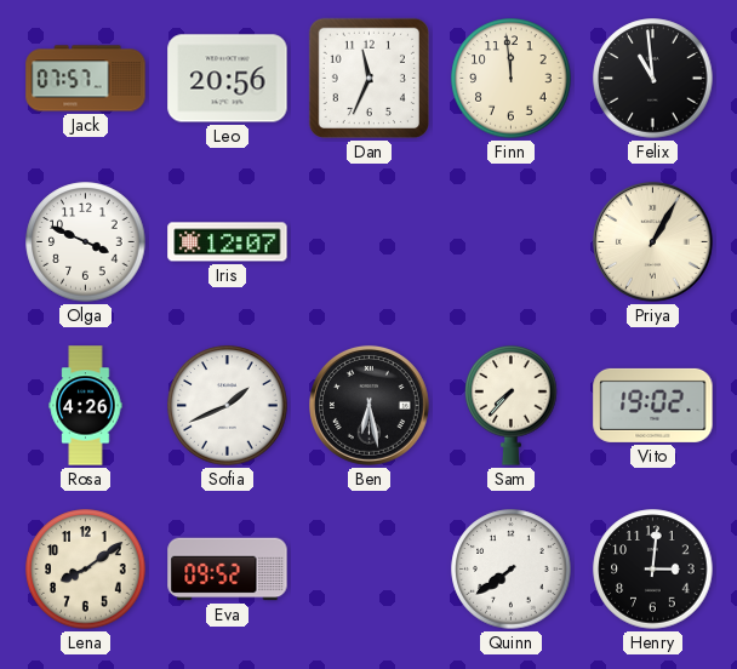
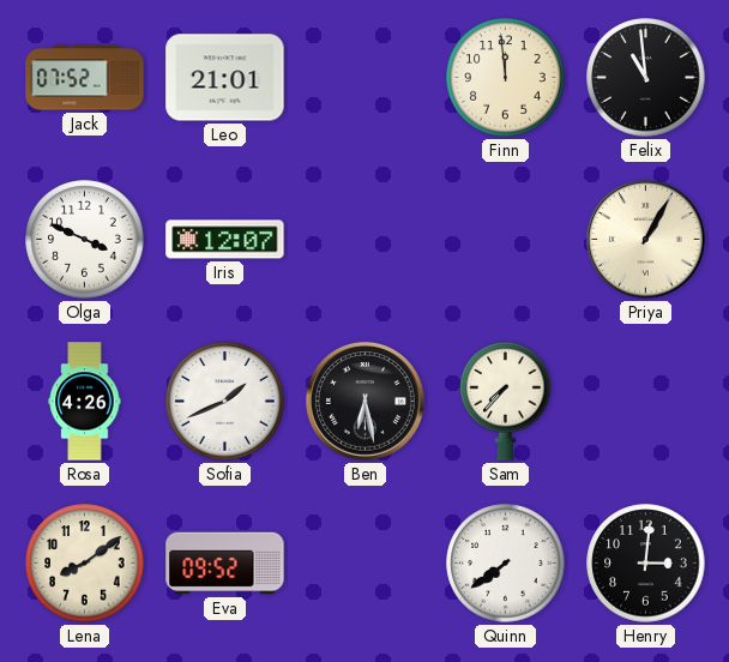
Jack: 07:57 -> 07:52 (85, 78)
Leo: 20:56 -> 21:01 (225, 78)
Dan: 11:34 -> none (368, 78)
Vito: 19:02 -> none (653, 405)
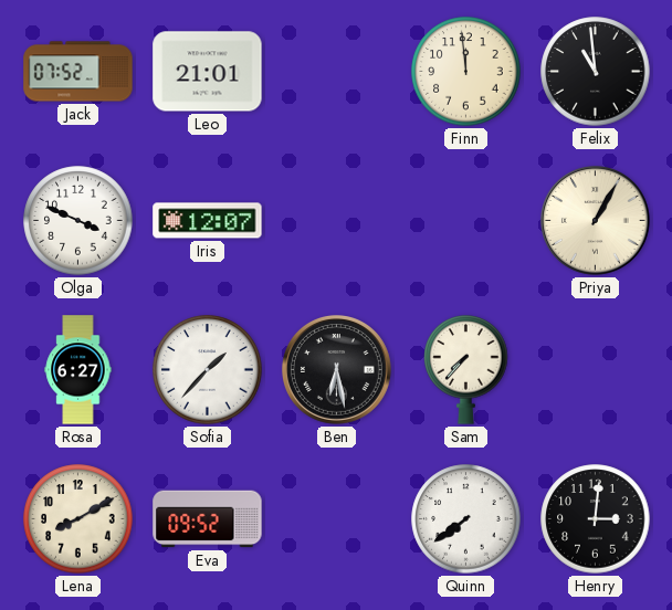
Rosa: 4:26 -> 6:27 (78, 370)
Sofia: 1:41 -> 1:37 (208, 370)
Lena: 8:09 -> 8:10 (78, 519)
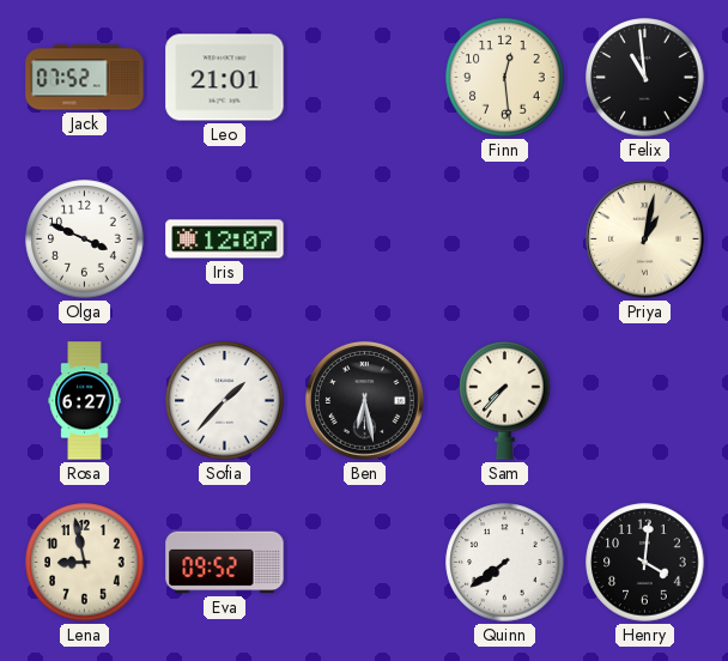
Finn: 11:59 -> 12:29 (505, 78)
Priya: 1:05 -> 1:02 (644, 238)
Lena: 8:10 -> 8:58 (85, 563)
Henry: 3:01 -> 4:01 (645, 563)
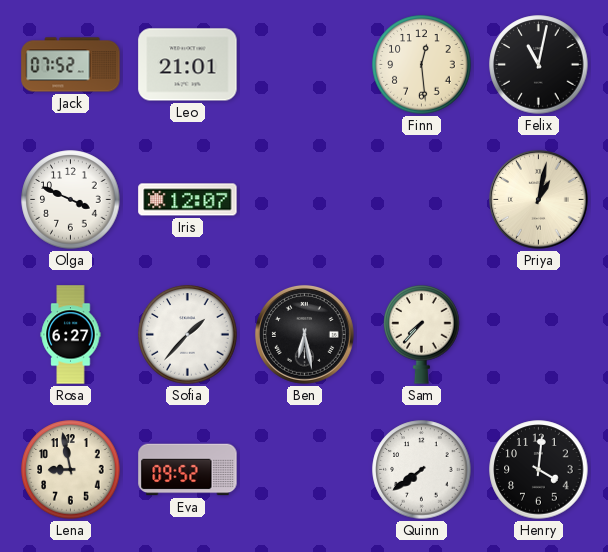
Felix: 10:59 -> 11:02 (539, 65)
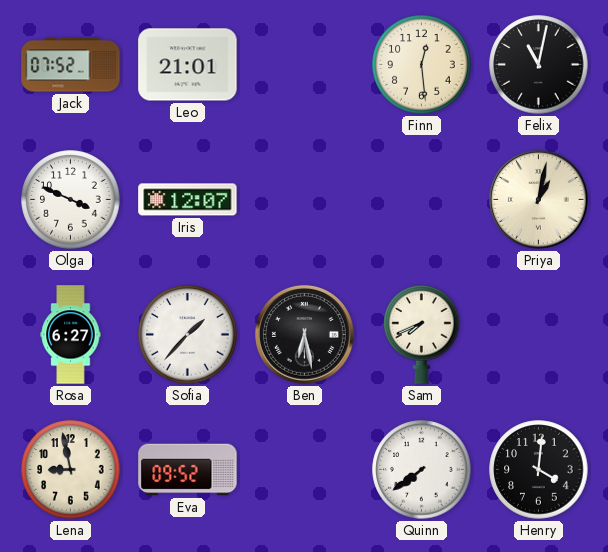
Sam: 7:37 -> 7:41 (422, 335)
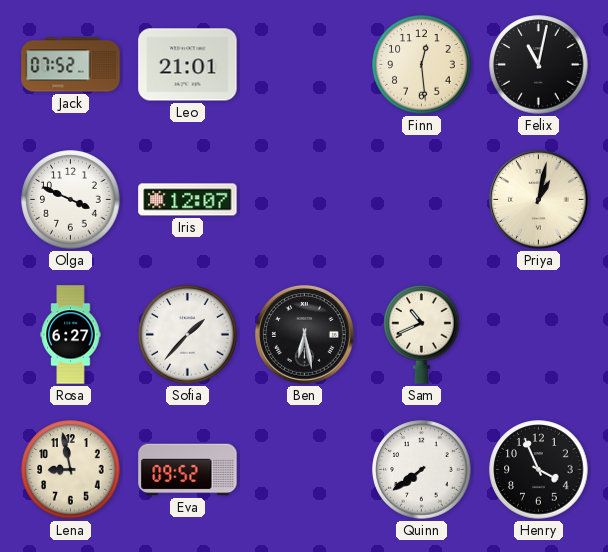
Sam: 7:41 -> 10:41 (422, 335)
Henry: 4:01 -> 3:56 (539, 470)
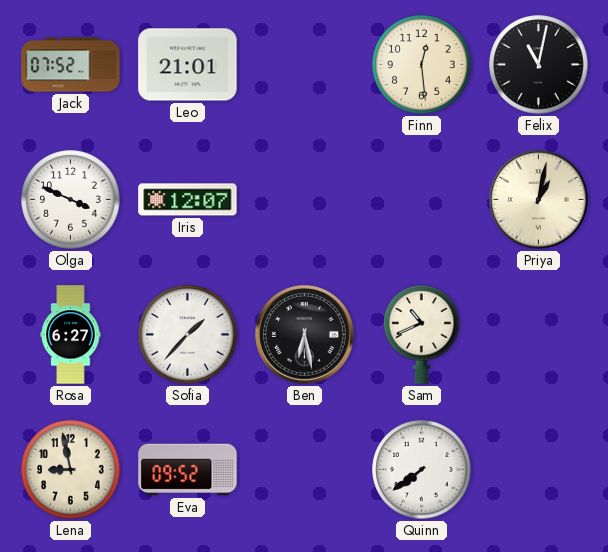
Henry: 3:56 -> none (539, 470)
